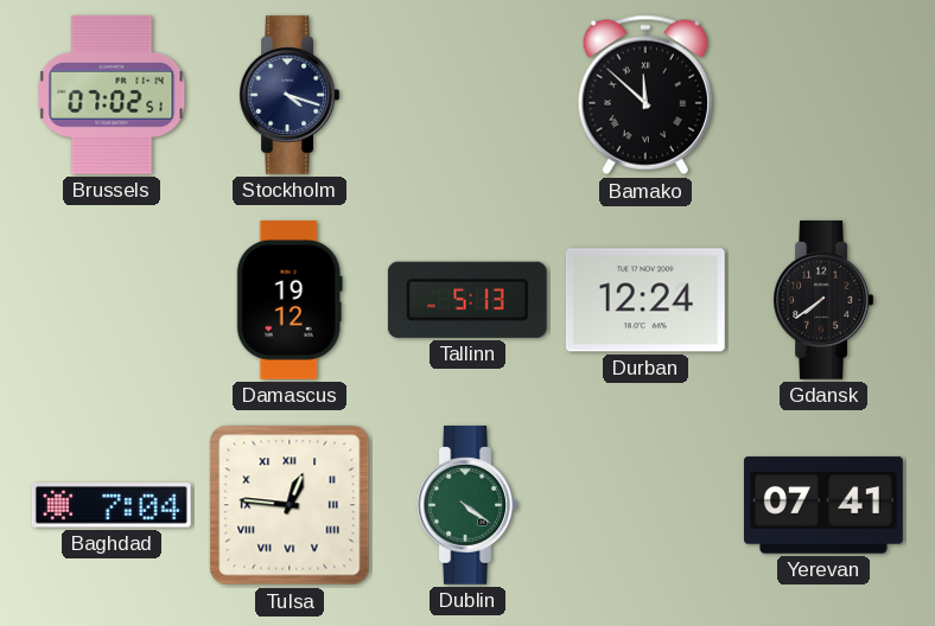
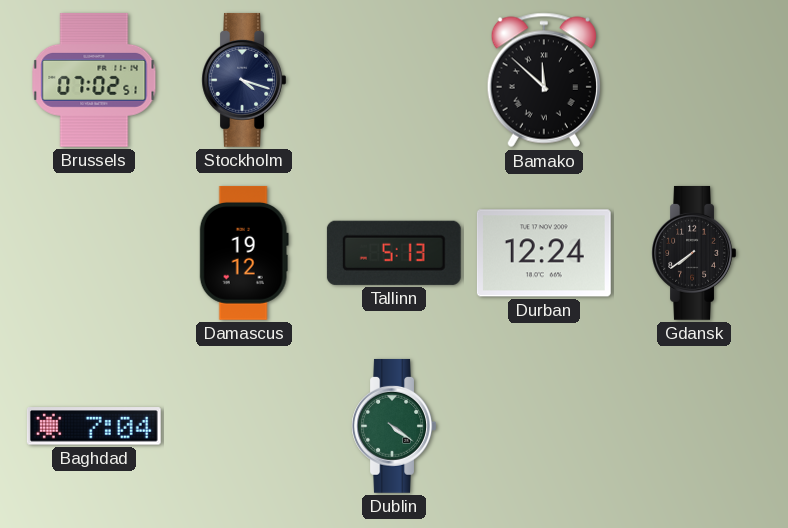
Tulsa: 12:46 -> none (290, 505)
Yerevan: 07:41 -> none (823, 505)
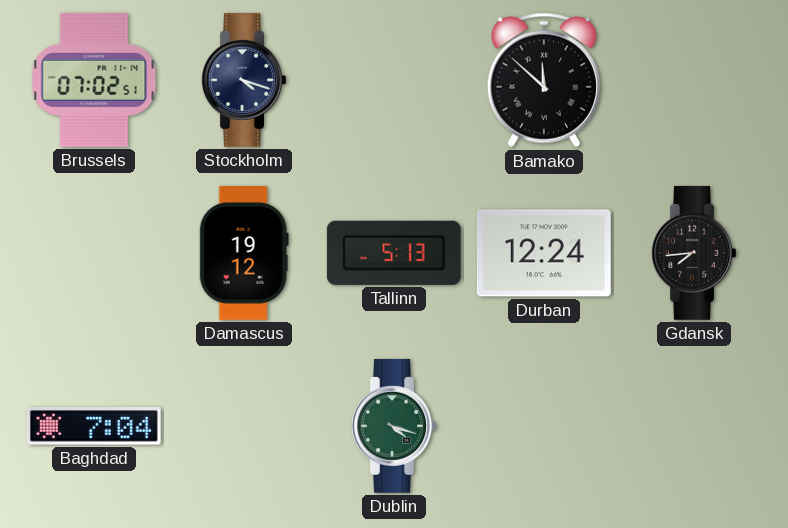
Gdansk: 7:39 -> 7:44 (694, 253)
Dublin: 4:21 -> 4:18 (394, 426)
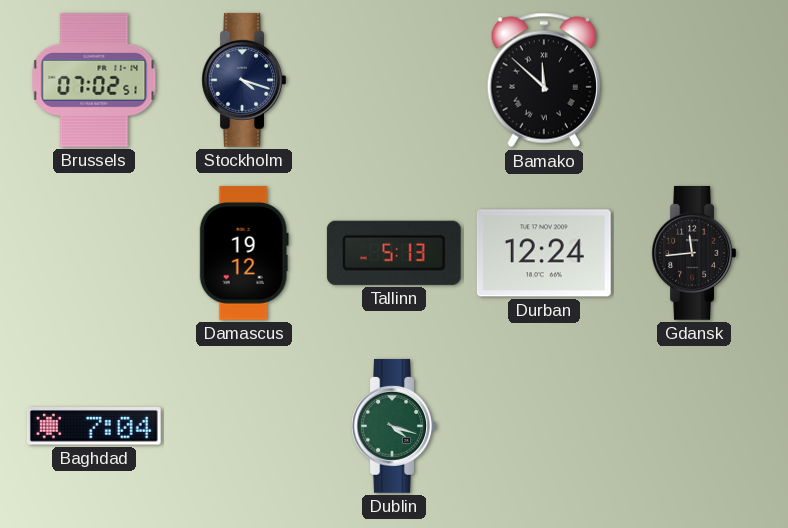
Gdansk: 7:44 -> 11:44 (694, 253)
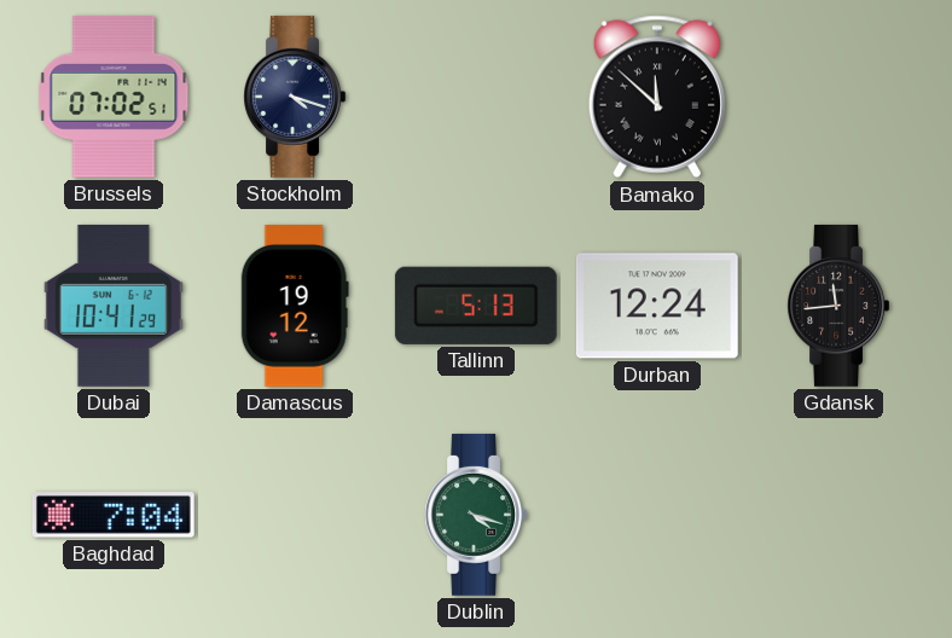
Dubai: none -> 10:41 (114, 306)
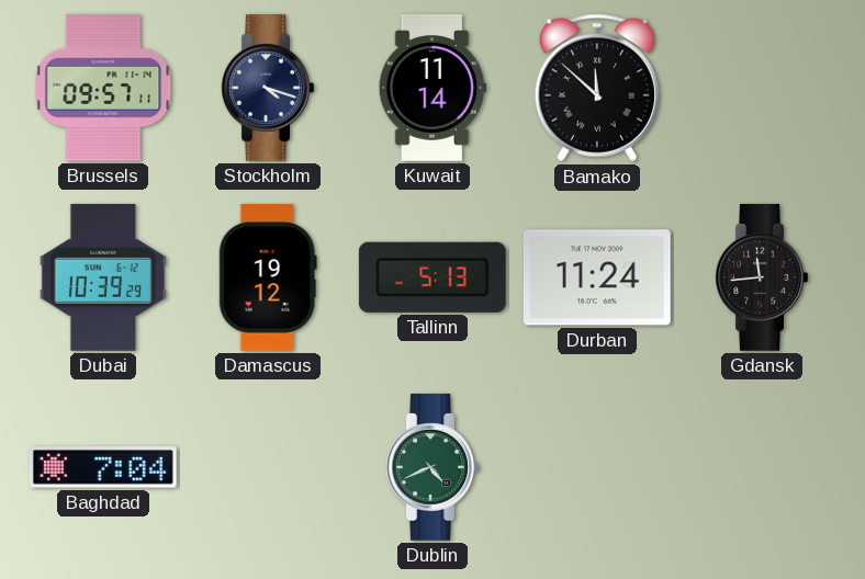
Brussels: 07:02 -> 09:57 (103, 88)
Kuwait: none -> 11:14 (432, 89)
Dubai: 10:41 -> 10:39 (103, 277)
Durban: 12:24 -> 11:24 (597, 277)
Dublin: 4:18 -> 4:41 (432, 467)
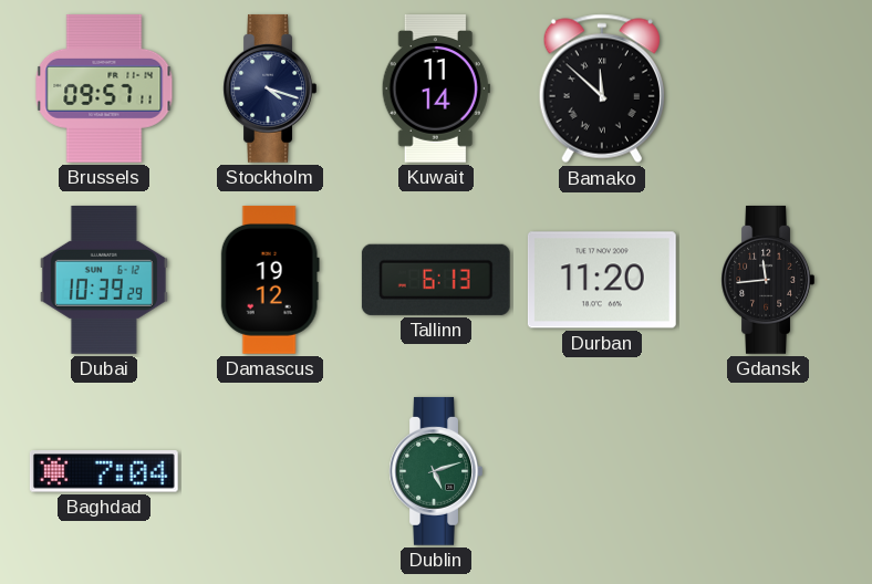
Tallinn: 5:13 -> 6:13 (436, 280)
Durban: 11:24 -> 11:20 (602, 280)
Dublin: 4:41 -> 5:12 (436, 471)
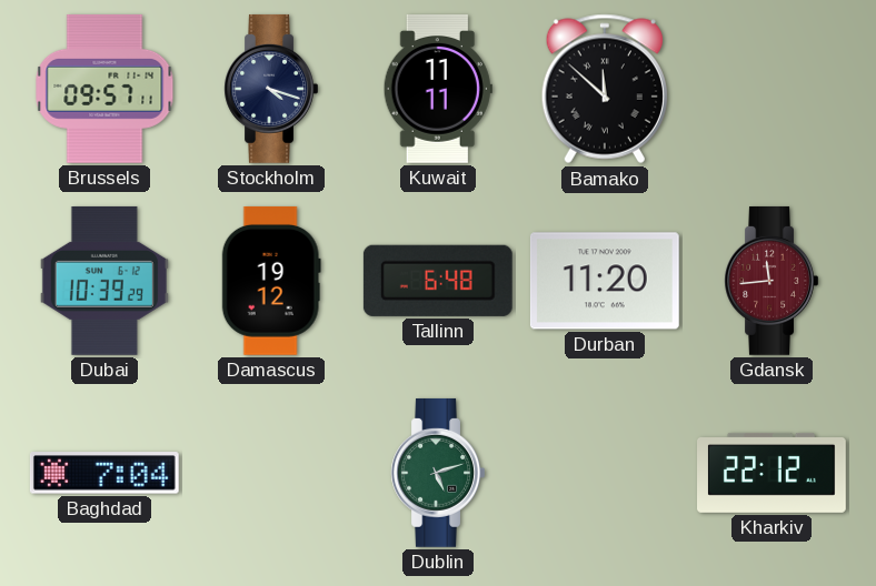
Kuwait: 11:14 -> 11:11 (438, 90)
Tallinn: 6:13 -> 6:48 (438, 281)
Gdansk dial: black -> burgundy (772, 281)
Kharkiv: none -> 22:12 (773, 473)
